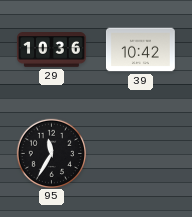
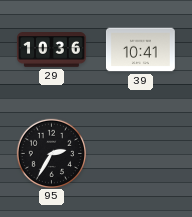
39: 10:42 -> 10:41 (140, 50)
95: 11:35 -> 2:35 (51, 153)
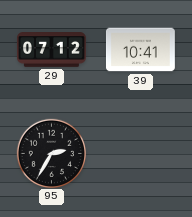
29: 10:36 -> 07:12 (52, 50)
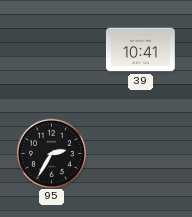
29: 07:12 -> none (52, 50)
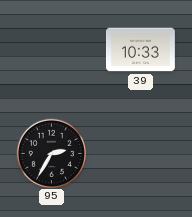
39: 10:41 -> 10:33 (140, 50)
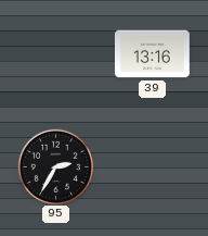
39: 10:33 -> 13:16 (152, 54)
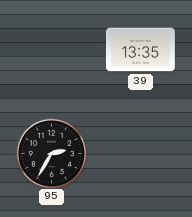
39: 13:16 -> 13:35 (140, 50)
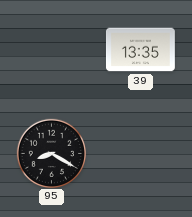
95: 2:35 -> 8:20 (51, 153)
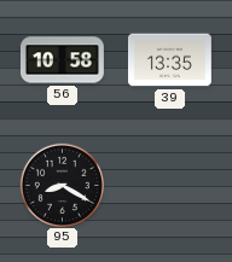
56: none -> 10:58 (62, 60)
